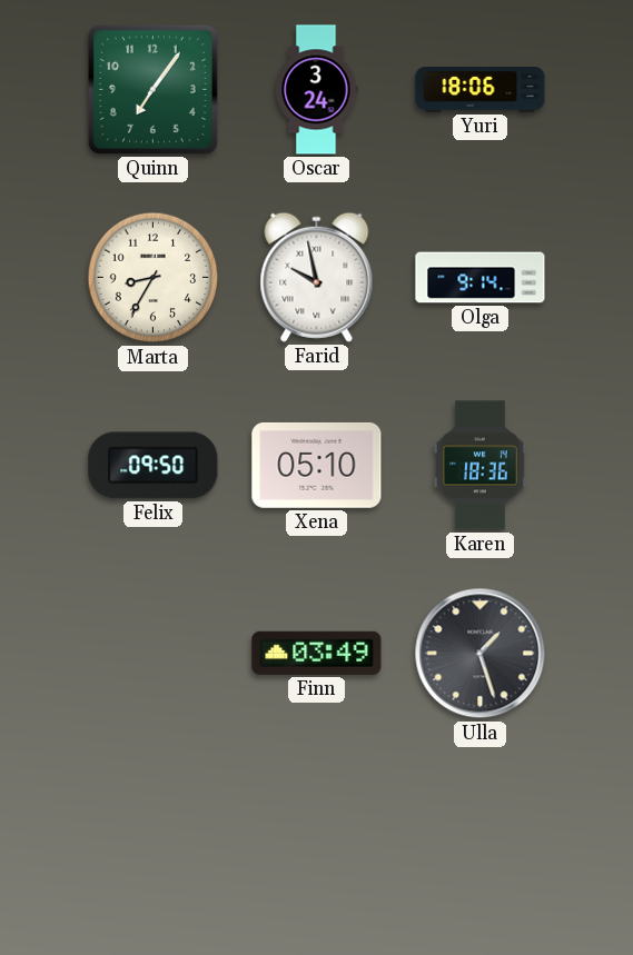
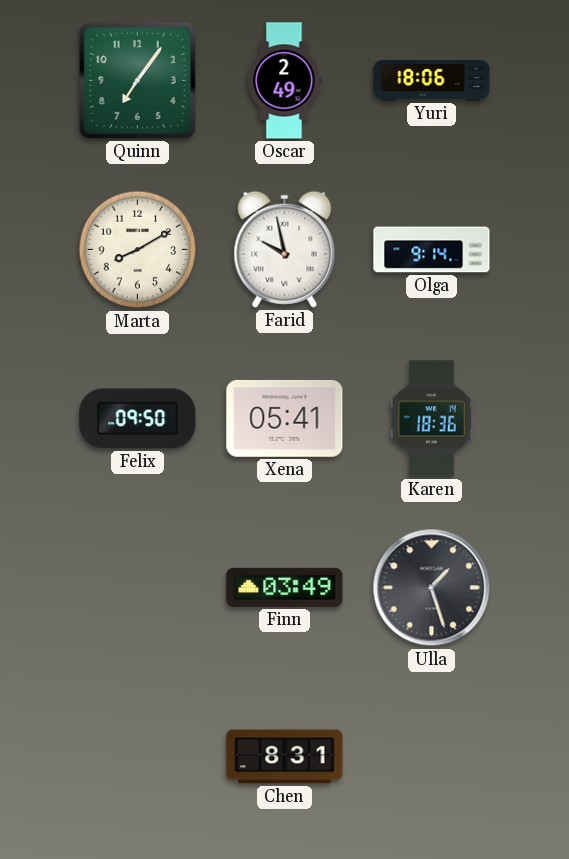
Oscar: 3:24 -> 2:49 (284, 81)
Marta: 8:35 -> 8:10 (138, 250)
Xena: 05:10 -> 05:41 (285, 418)
Chen: none -> 8:31 (285, 757)
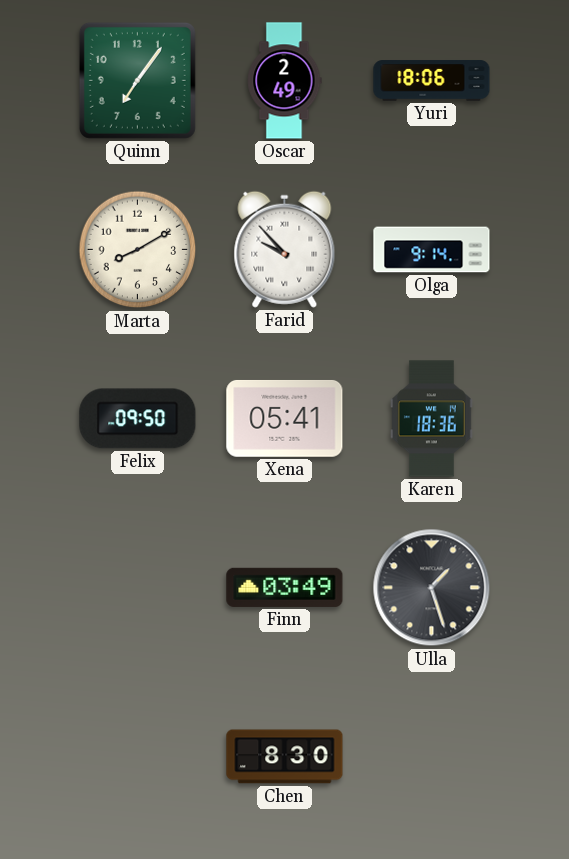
Farid: 9:58 -> 9:53 (285, 249)
Chen: 8:31 -> 8:30 (285, 757)
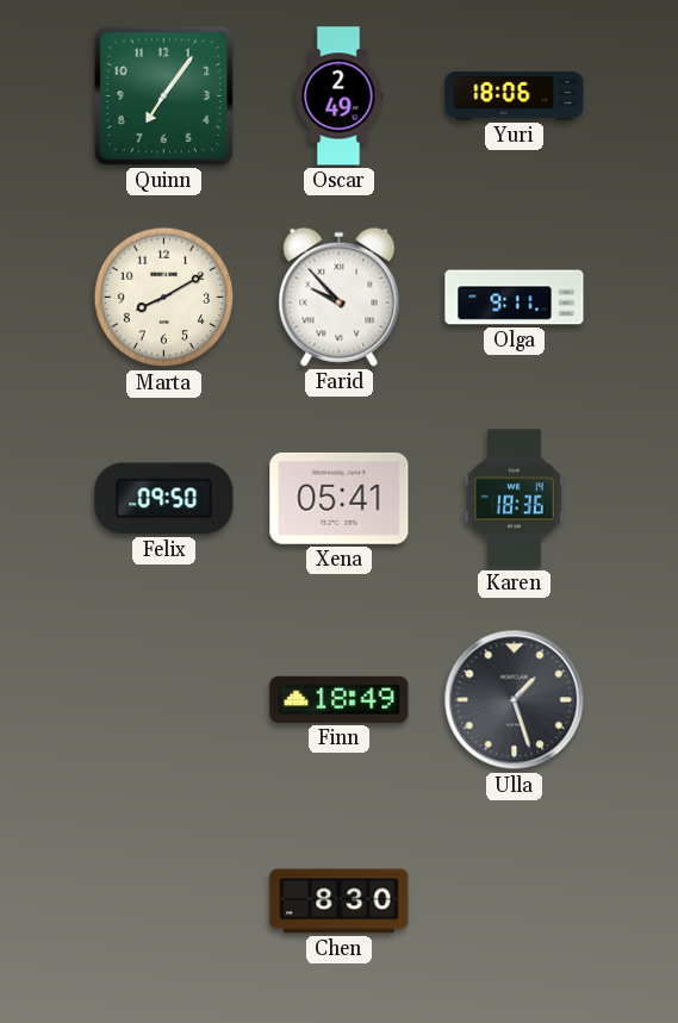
Olga: 9:14 -> 9:11 (515, 298)
Finn: 03:49 -> 18:49 (340, 699)
